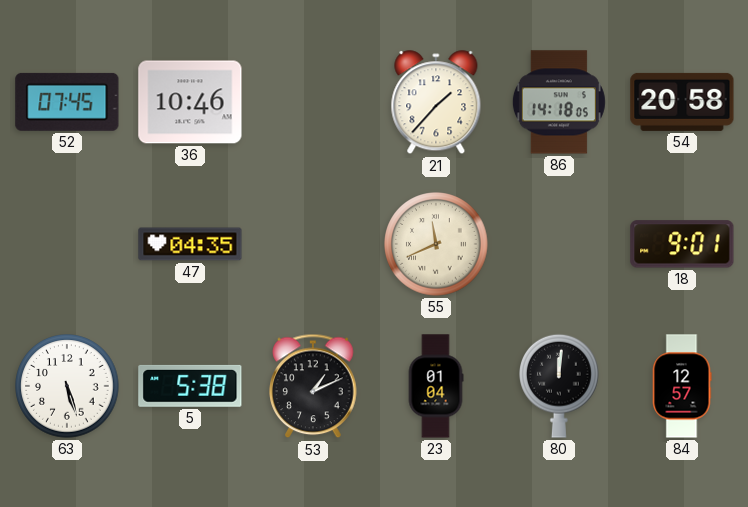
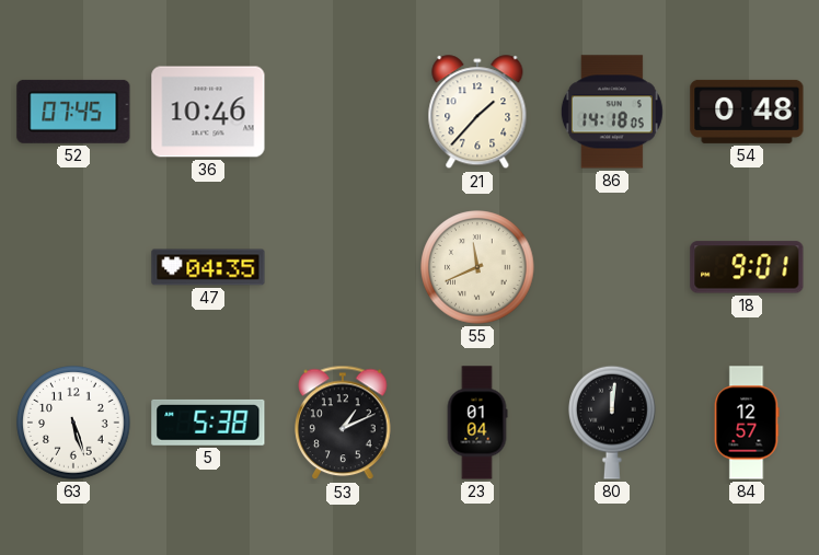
54: 20:58 -> 0:48 (747, 112)
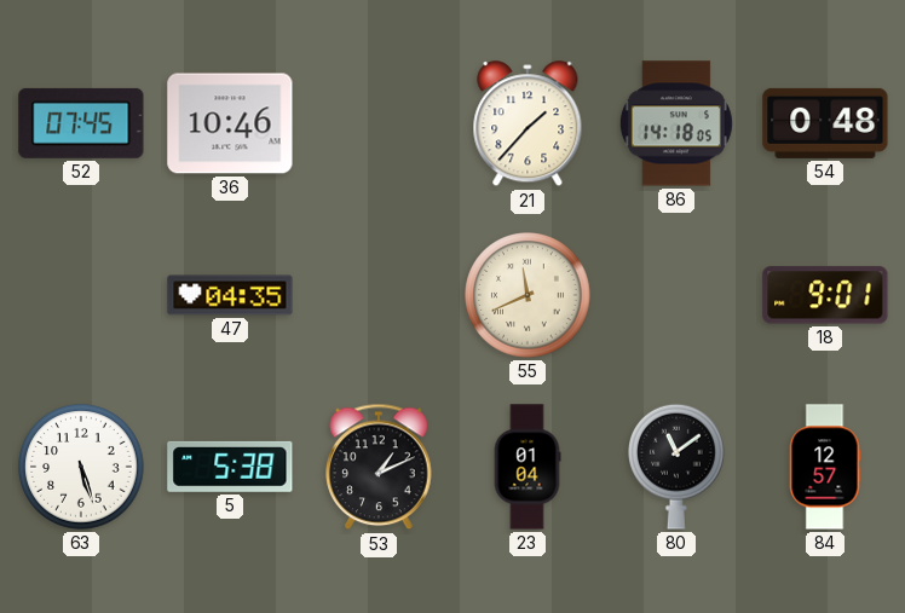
80: 12:01 -> 11:09 (678, 467)
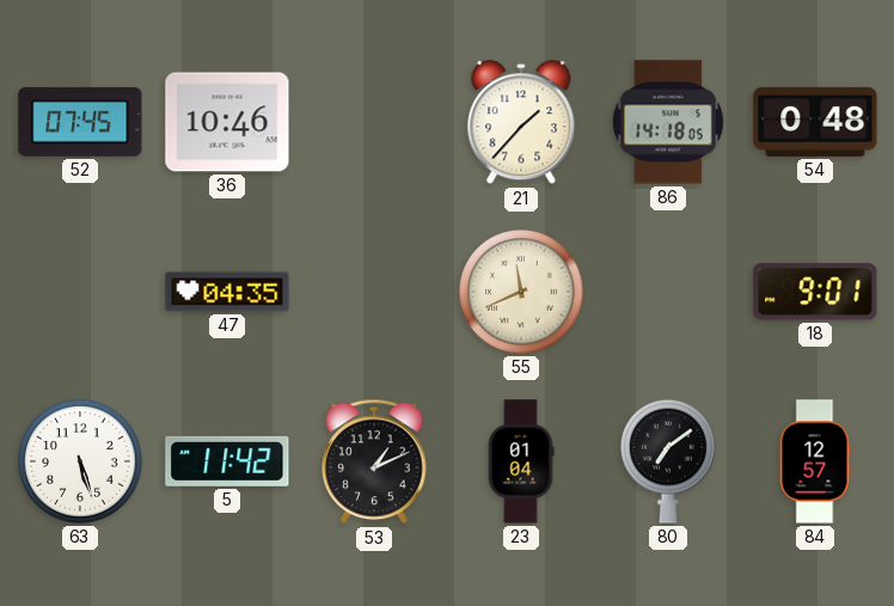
5: 5:38 -> 11:42 (227, 461)
80: 11:09 -> 7:09 (669, 461)
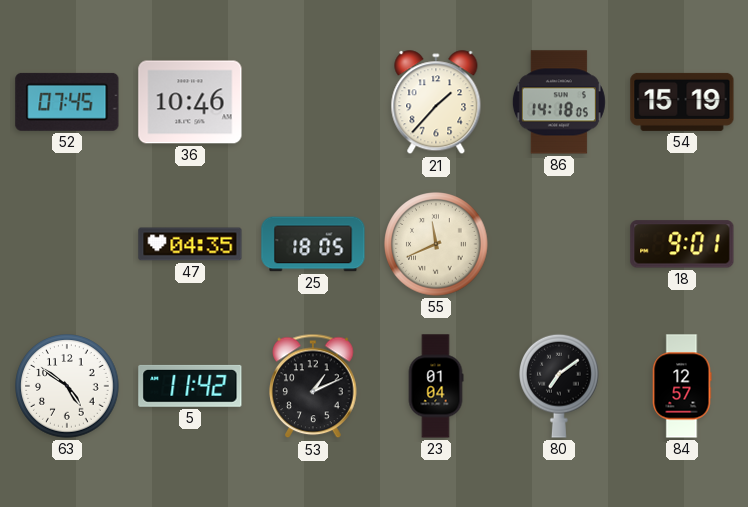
54: 0:48 -> 15:19 (682, 102)
25: none -> 18:05 (313, 244)
63: 5:27 -> 4:51 (67, 386)
